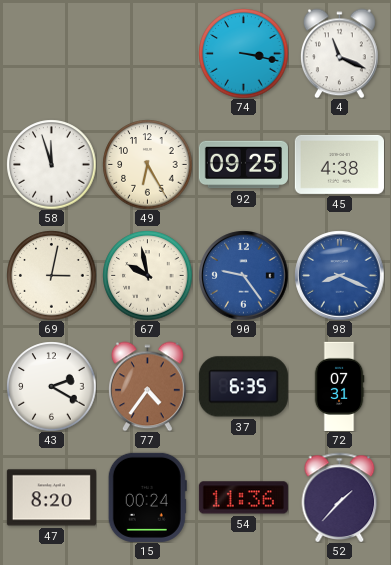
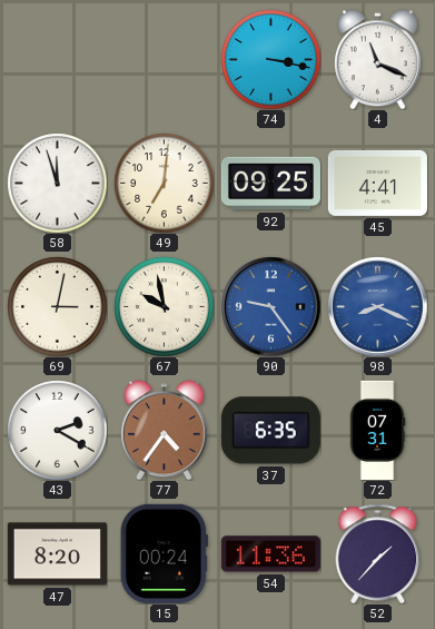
49: 6:25 -> 7:01 (164, 183)
45: 4:38 -> 4:41 (377, 183)
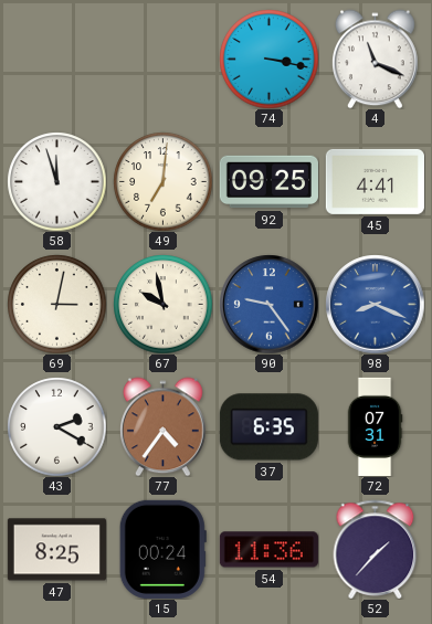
47: 8:20 -> 8:25 (56, 550)
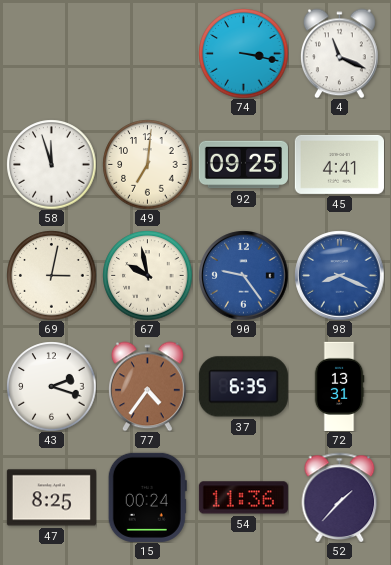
43: 2:20 -> 2:18 (51, 386)
72: 07:31 -> 13:31 (339, 386)
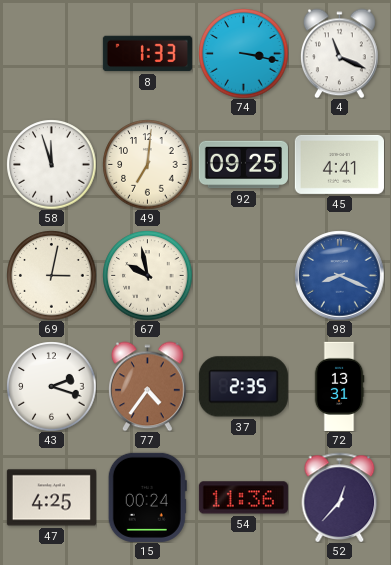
8: none -> 1:33 (147, 54)
90: 9:24 -> none (243, 275)
37: 6:35 -> 2:35 (243, 387)
47: 8:25 -> 4:25 (51, 498)
52: 1:37 -> 12:37 (340, 497)
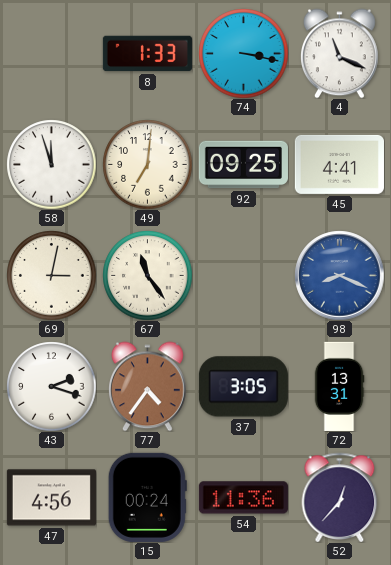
67: 9:58 -> 11:24 (147, 275)
37: 2:35 -> 3:05 (243, 387)
47: 4:25 -> 4:56 (51, 498)
